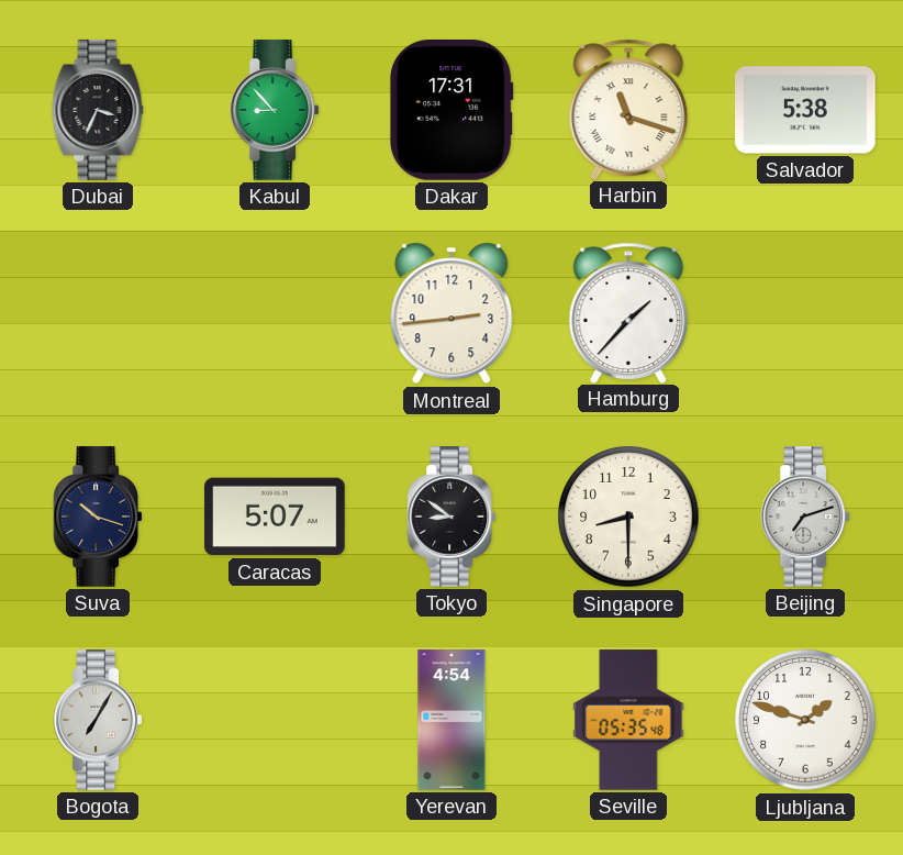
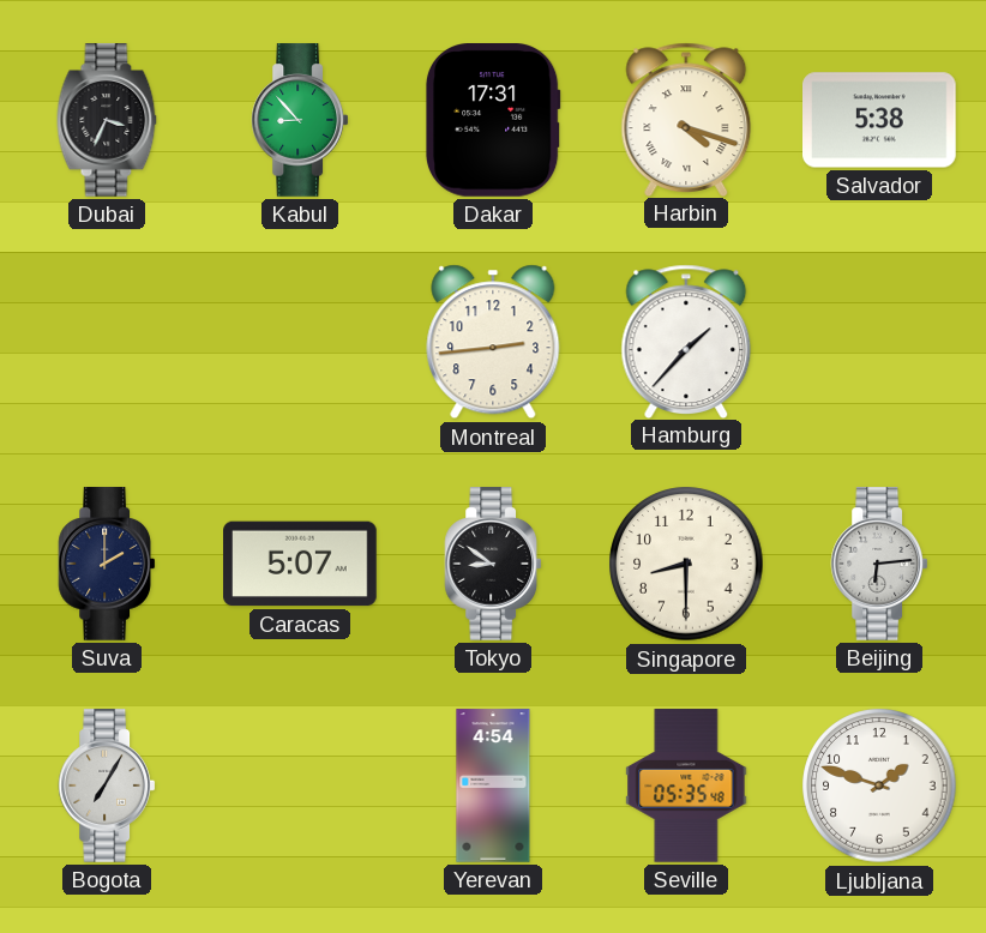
Harbin: 11:18 -> 4:18 (686, 119)
Suva: 10:18 -> 2:00 (107, 564)
Beijing: 7:12 -> 6:14 (879, 564)
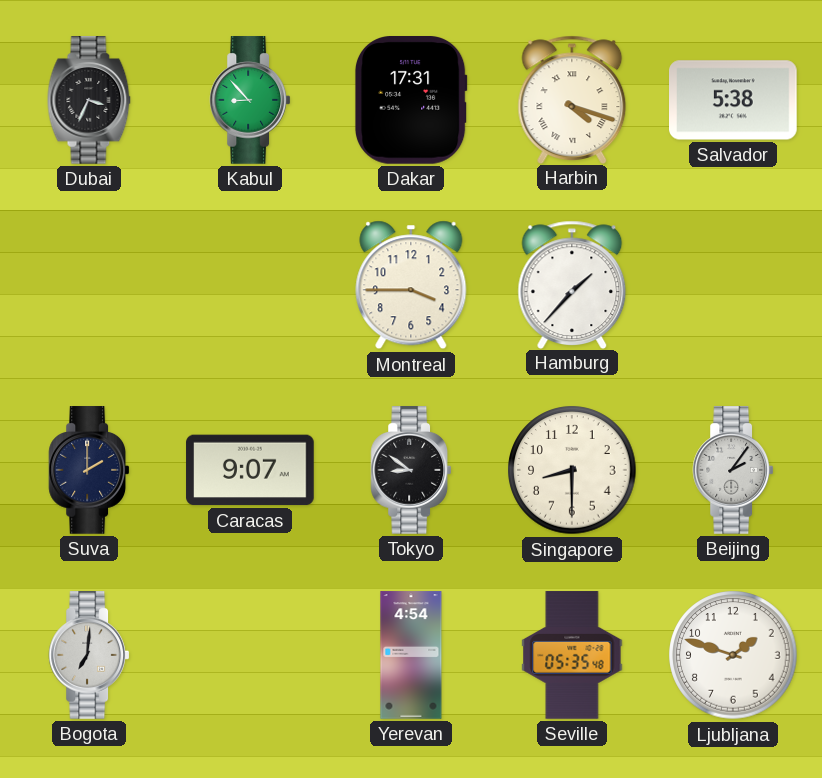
Montreal: 2:44 -> 3:45 (411, 285)
Caracas: 5:07 -> 9:07 (250, 470)
Beijing: 6:14 -> 2:06 (733, 470)
Bogota: 7:05 -> 7:01 (89, 655)
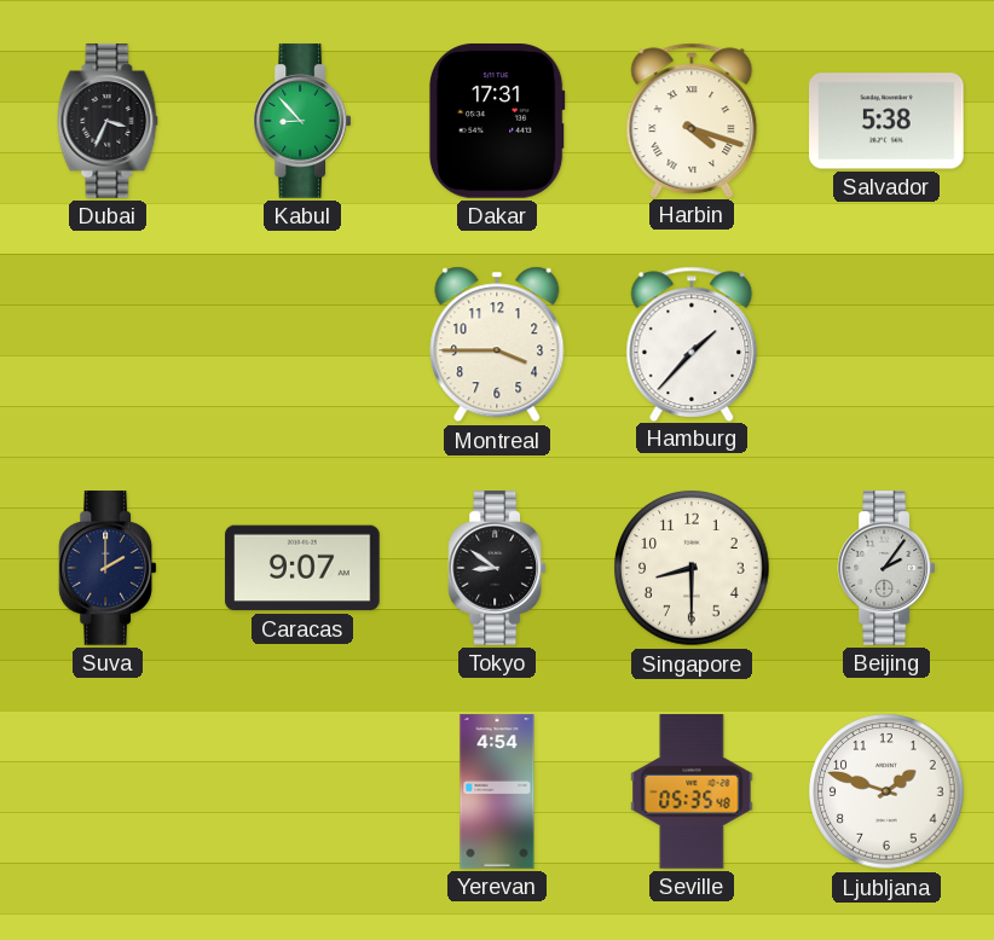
Bogota: 7:01 -> none (89, 655)
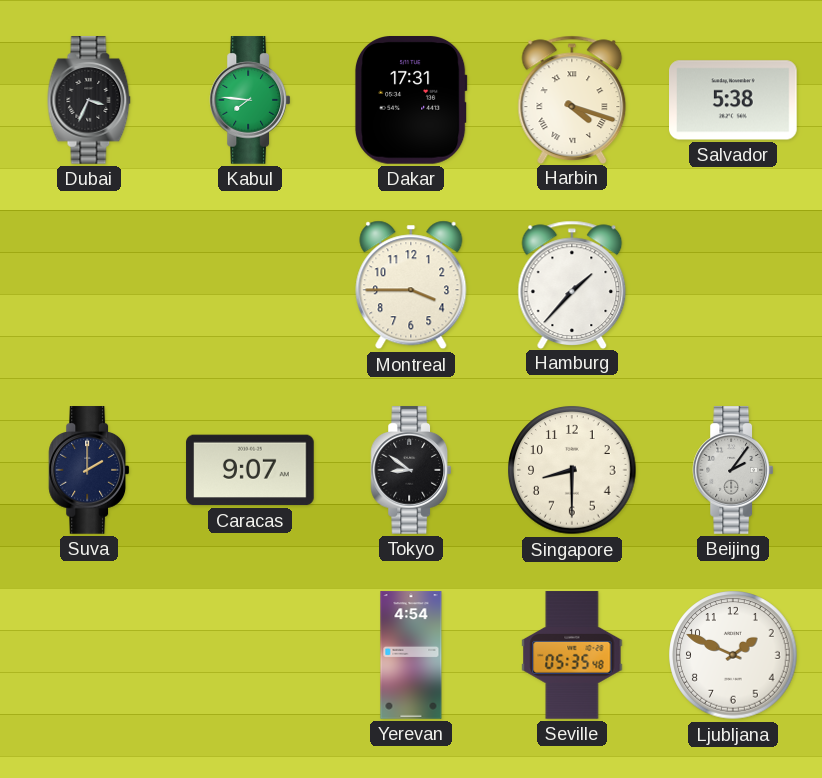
Kabul: 8:53 -> 7:46 (250, 100)
Ljubljana: 1:48 -> 1:49 (733, 655)
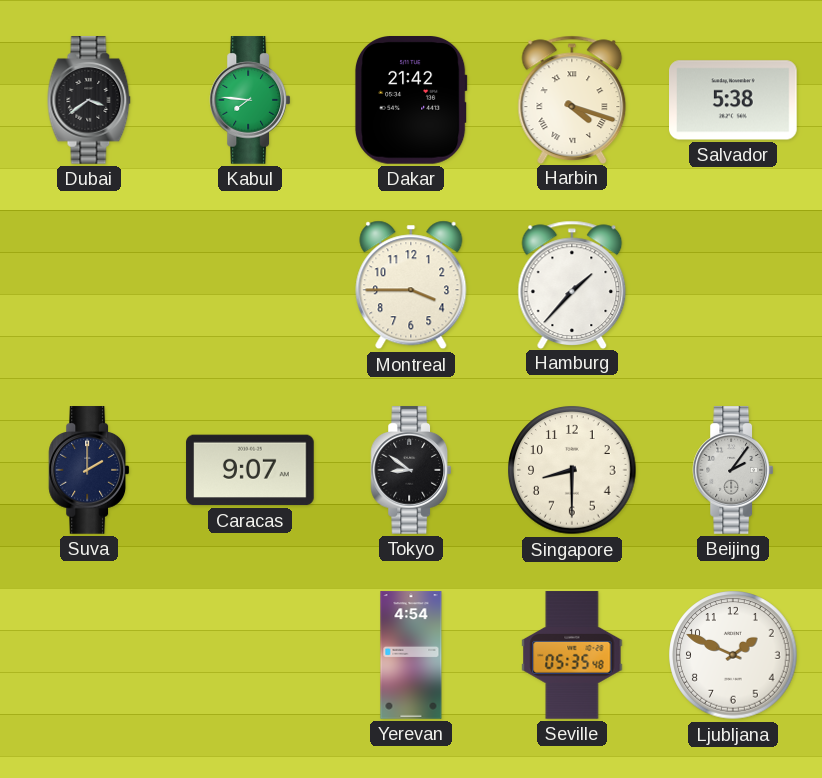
Dubai: 3:34 -> 3:39 (89, 100)
Dakar: 17:31 -> 21:42 (411, 101)
